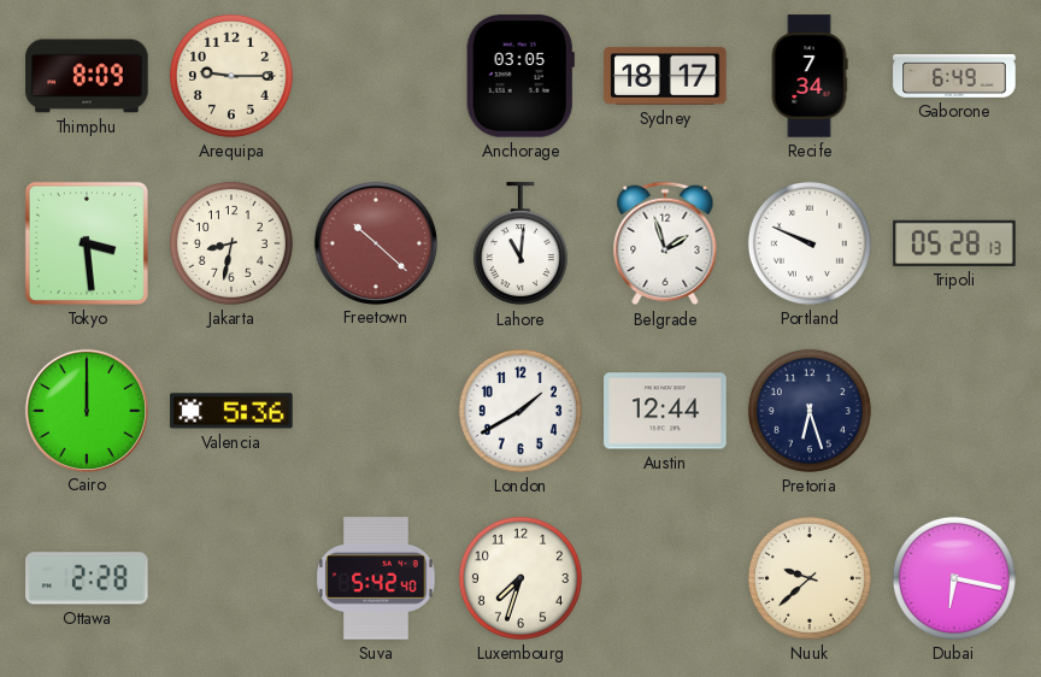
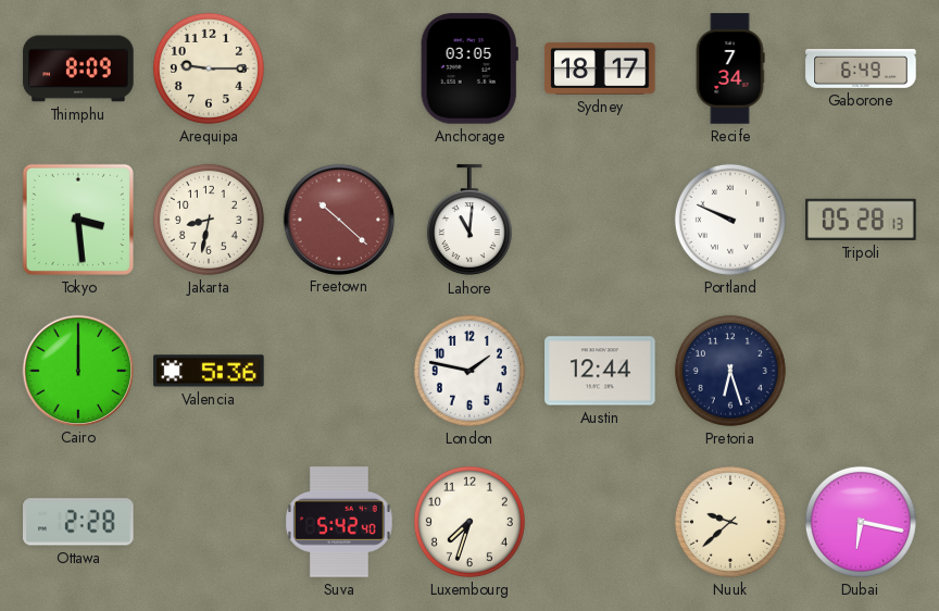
Belgrade: 1:57 -> none (665, 243)
London: 1:40 -> 1:47 (469, 371)
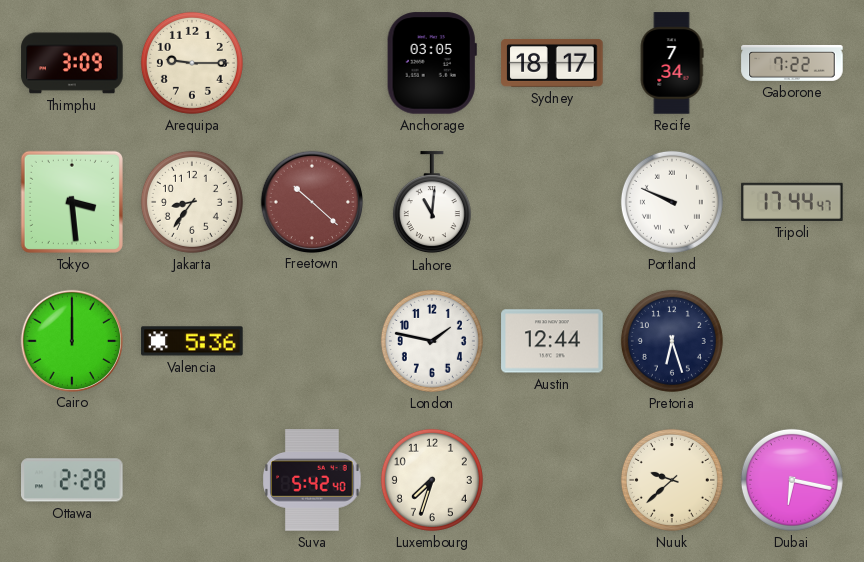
Thimphu: 8:09 -> 3:09 (72, 63)
Gaborone: 6:49 -> 7:22 (792, 63)
Jakarta: 8:32 -> 8:36 (192, 202)
Tripoli: 05:28 -> 17:44 (792, 202)
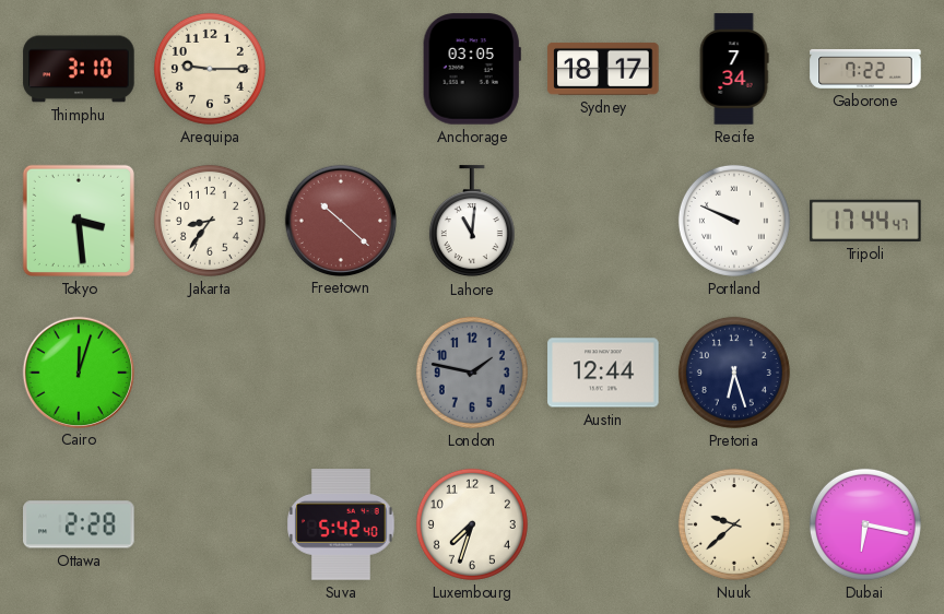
Thimphu: 3:09 -> 3:10 (79, 69)
Cairo: 12:00 -> 12:03 (78, 371)
Valencia: 5:36 -> none (192, 341)
London dial: white -> grey (472, 373)
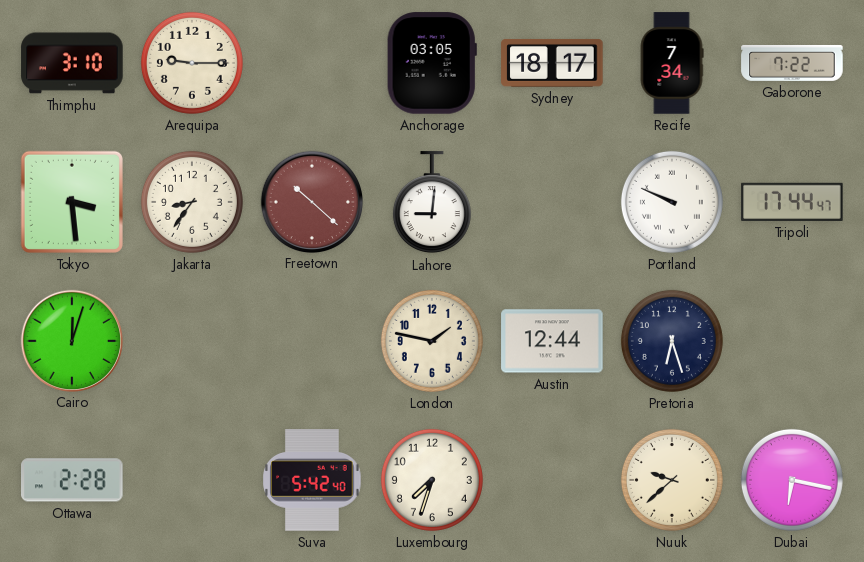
Lahore: 11:01 -> 9:01 (432, 203)
London dial: grey -> cream (432, 341)
